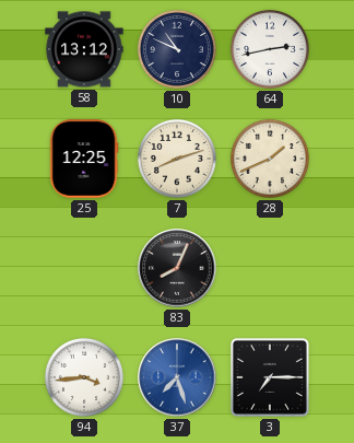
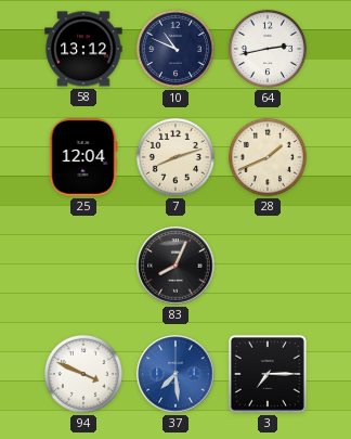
25: 12:25 -> 12:04 (83, 157)
94: 3:44 -> 3:49 (83, 374)
37: 7:27 -> 7:29 (175, 374)
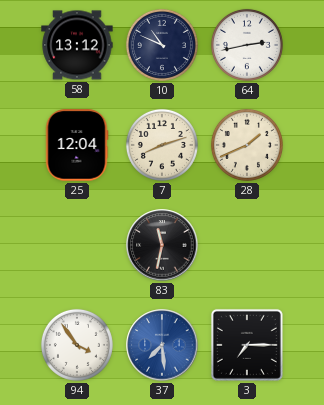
83: 8:04 -> 11:32 (162, 245)
94: 3:49 -> 3:54 (77, 345)
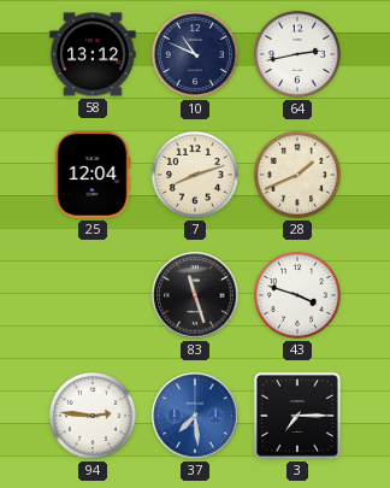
83: 11:32 -> 11:27 (195, 295)
43: none -> 3:48 (297, 295)
94: 3:54 -> 2:46 (93, 416)
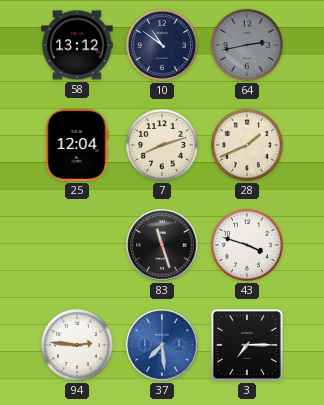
10: 10:49 -> 10:51 (162, 45)
64 dial: white -> grey (247, 45)
